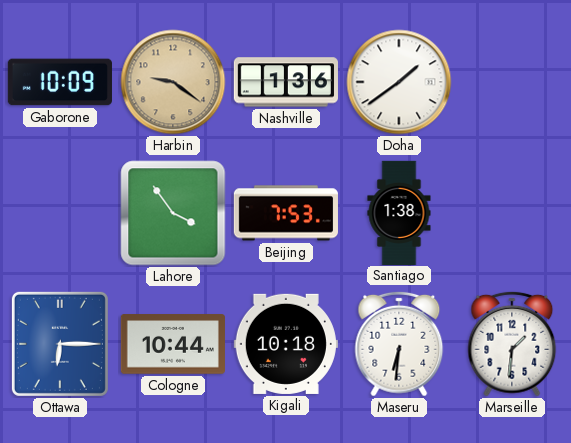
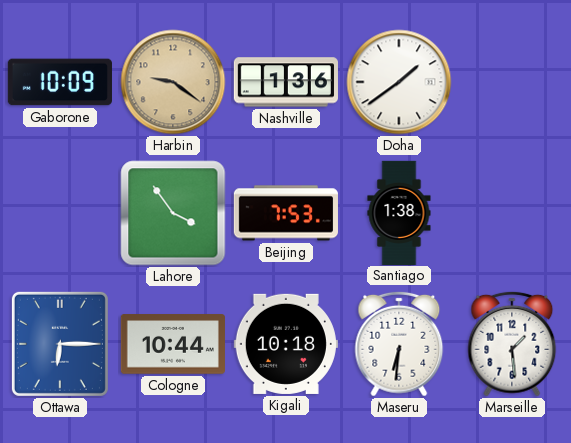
Marseille: 1:31 -> 1:29 (512, 344)
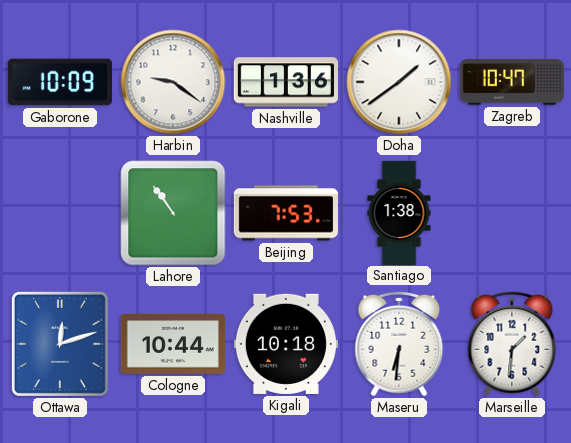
Harbin dial: champagne -> white (173, 82)
Zagreb: none -> 10:47 (512, 82)
Lahore: 3:54 -> 10:54 (173, 213)
Ottawa: 6:15 -> 12:12 (60, 344)
Marseille: 1:29 -> 1:31 (512, 344)
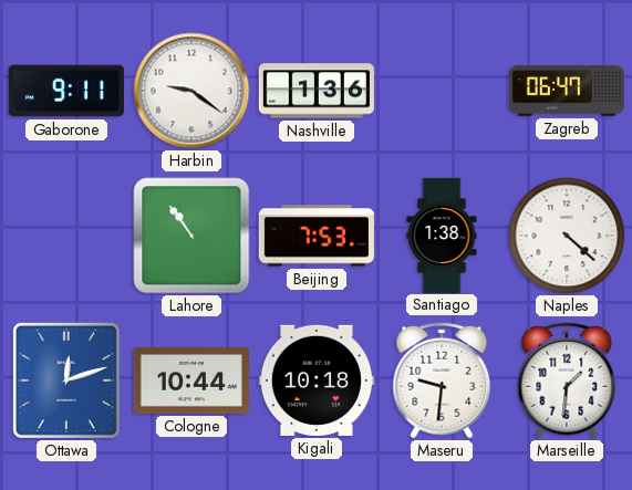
Gaborone: 10:09 -> 9:11 (66, 91)
Doha: 1:39 -> none (399, 82)
Zagreb: 10:47 -> 06:47 (567, 91)
Naples: none -> 4:22 (567, 236)
Maseru: 6:31 -> 9:31 (442, 380)
